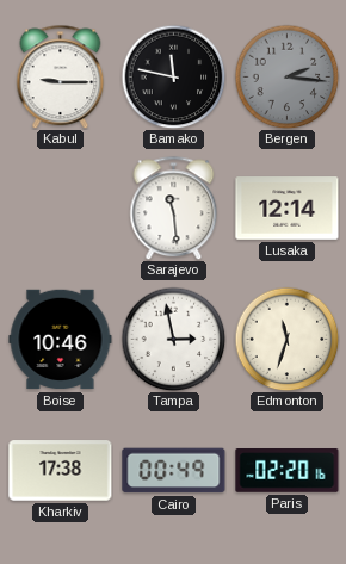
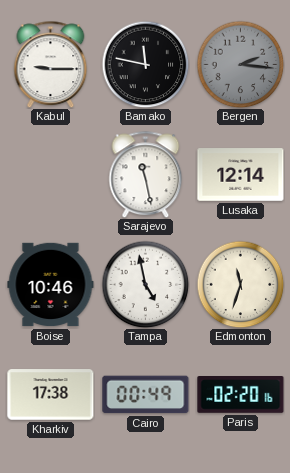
Sarajevo: 11:29 -> 11:28 (146, 174)
Tampa: 2:58 -> 4:58 (145, 284)
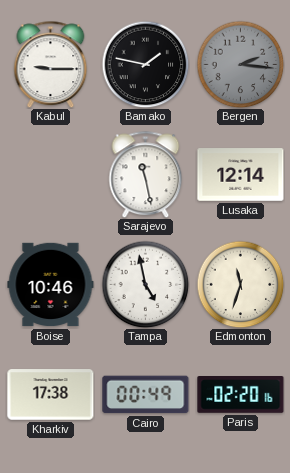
Bamako: 11:47 -> 1:47 (145, 64)
